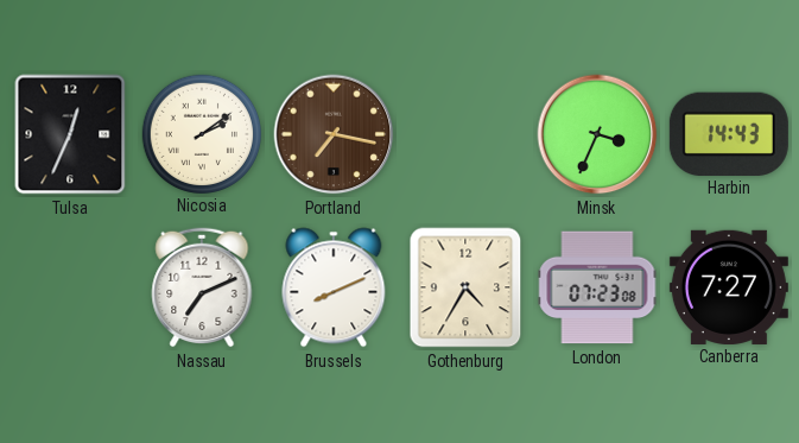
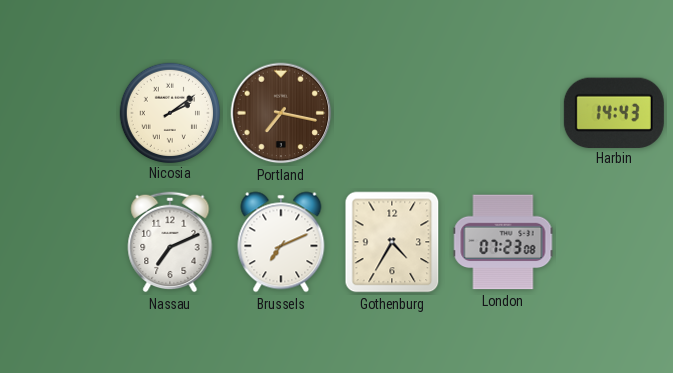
Tulsa: 12:34 -> none (70, 134)
Minsk: 3:34 -> none (597, 134)
Brussels: 8:11 -> 7:11 (281, 242)
Canberra: 7:27 -> none (729, 286)
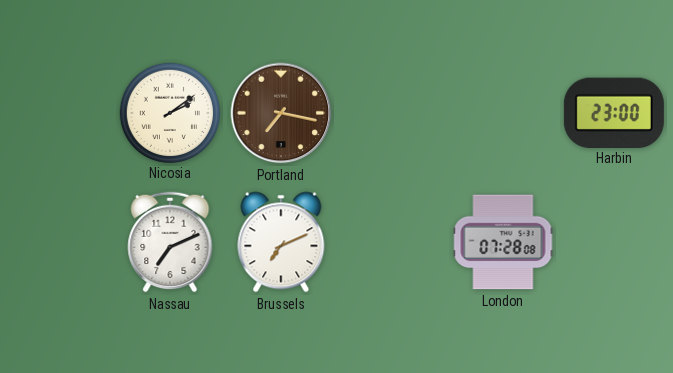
Harbin: 14:43 -> 23:00 (614, 112)
Gothenburg: 4:35 -> none (392, 242)
London: 07:23 -> 07:28 (503, 242)
